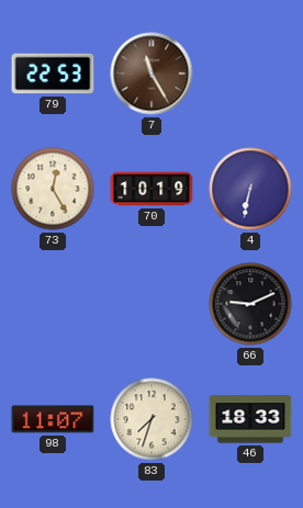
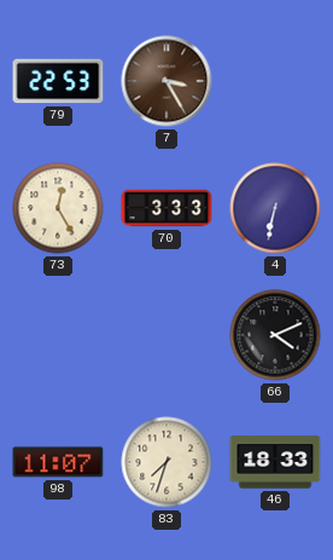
7: 11:25 -> 3:25 (166, 81)
70: 10:19 -> 3:33 (166, 208)
66: 9:11 -> 4:11 (275, 335)
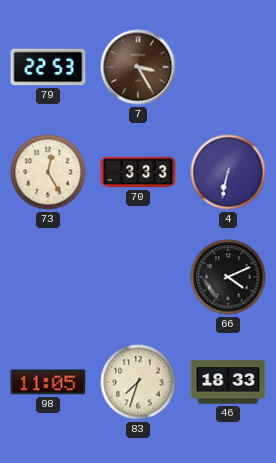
98: 11:07 -> 11:05 (48, 382)
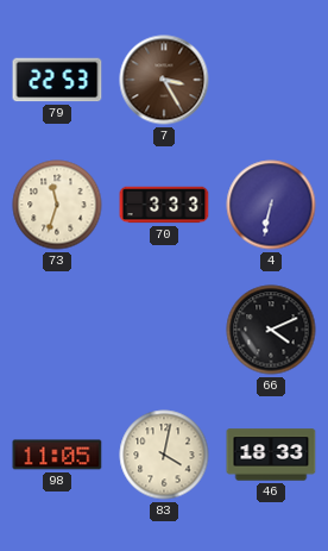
73: 12:25 -> 11:33 (57, 205)
83: 7:33 -> 4:02 (164, 455)
